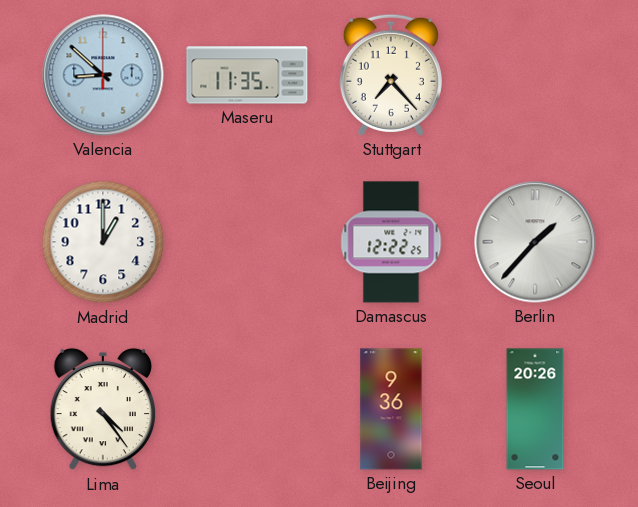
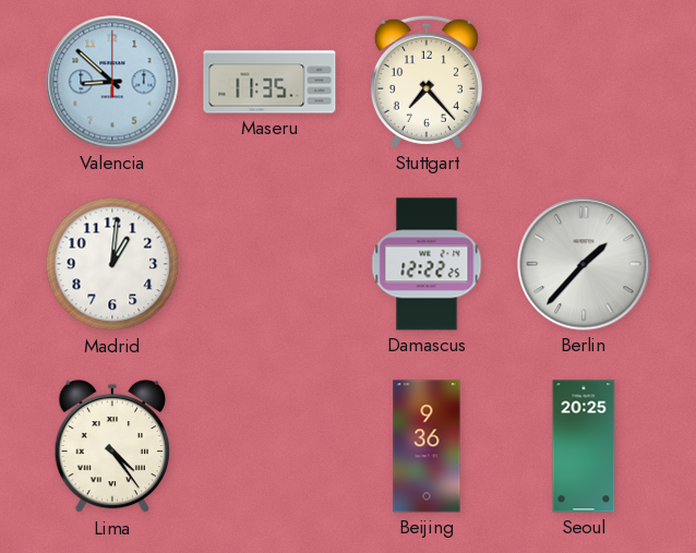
Madrid: 1:00 -> 1:01 (112, 264)
Seoul: 20:26 -> 20:25 (584, 446)
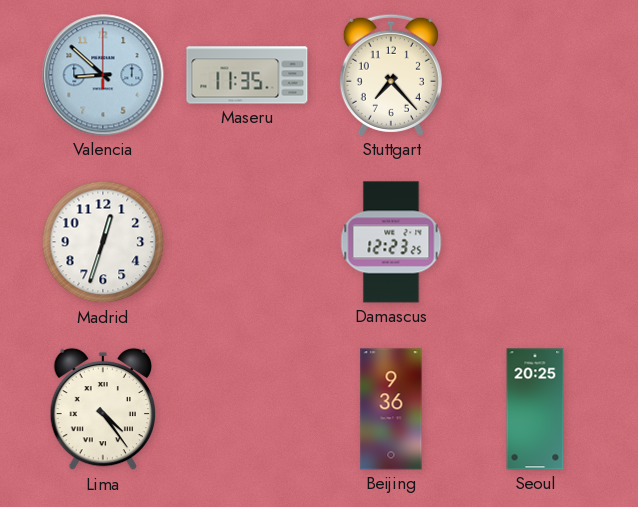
Madrid: 1:01 -> 12:33 (103, 242)
Damascus: 12:22 -> 12:23 (391, 242)
Berlin: 1:37 -> none (584, 264)
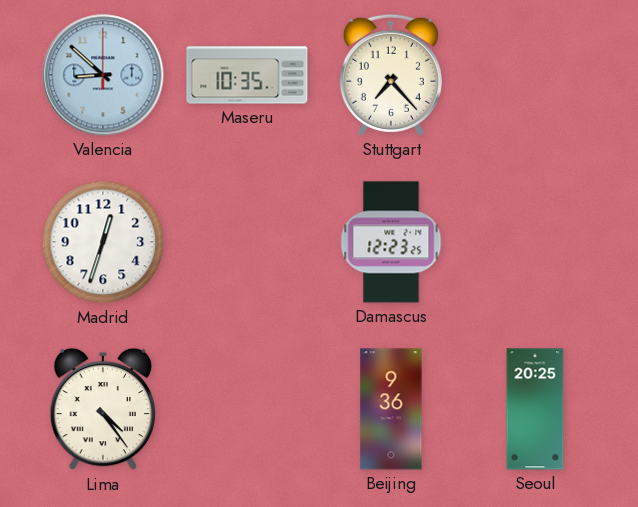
Maseru: 11:35 -> 10:35 (247, 75)
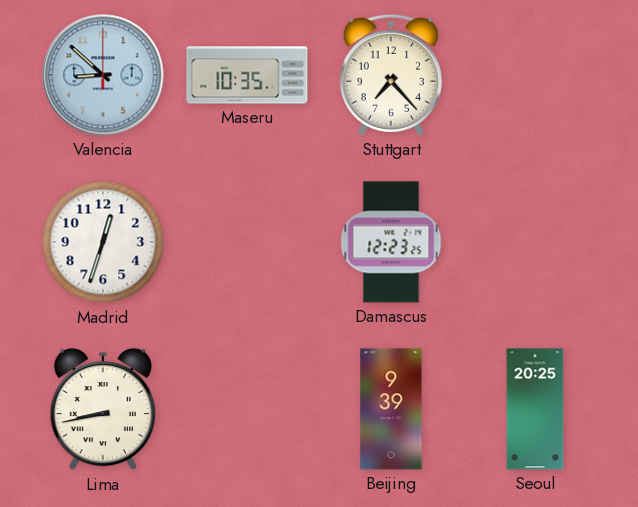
Lima: 4:24 -> 8:43 (102, 409)
Beijing: 9:36 -> 9:39 (391, 409)
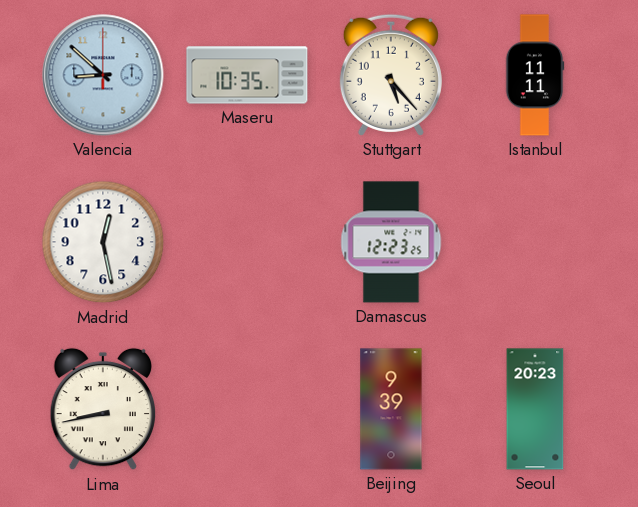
Stuttgart: 7:23 -> 5:23 (391, 75)
Istanbul: none -> 11:11 (535, 75)
Madrid: 12:33 -> 12:28 (103, 242)
Seoul: 20:25 -> 20:23 (535, 409)
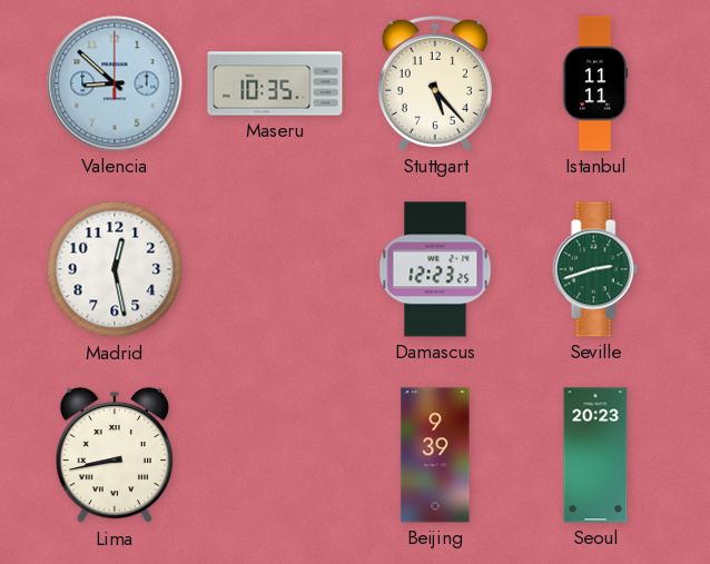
Seville: none -> 2:42 (595, 269)
